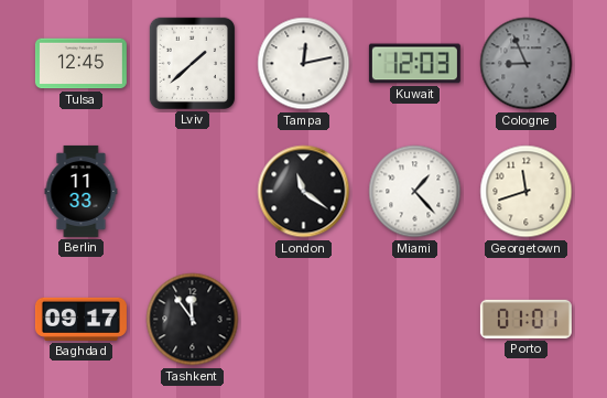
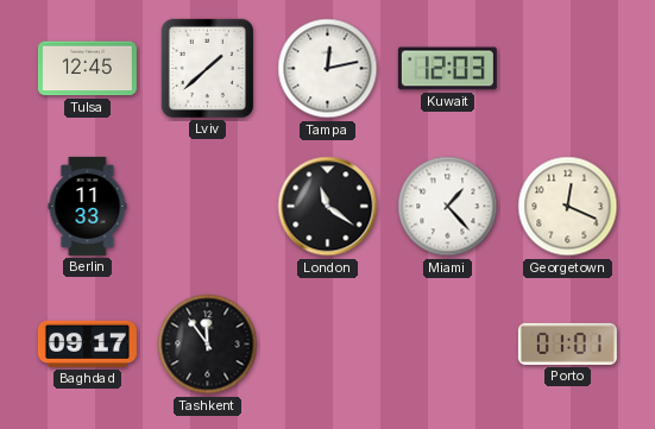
Cologne: 8:56 -> none (527, 64)
Georgetown: 11:42 -> 12:19 (568, 207)
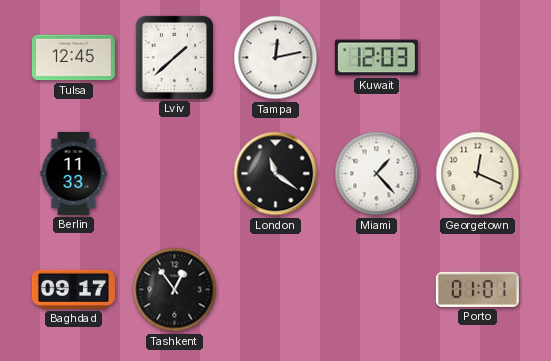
Tashkent: 11:54 -> 12:54 (175, 290)
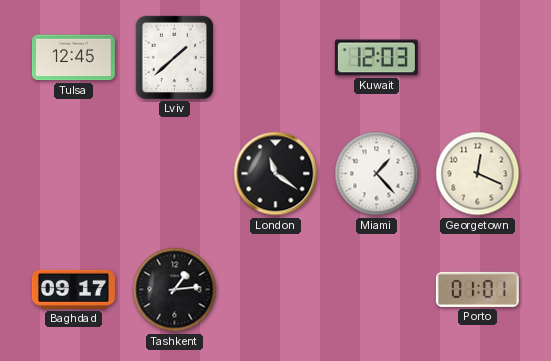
Tampa: 12:13 -> none (276, 58)
Berlin: 11:33 -> none (74, 173)
Tashkent: 12:54 -> 1:14 (175, 290)
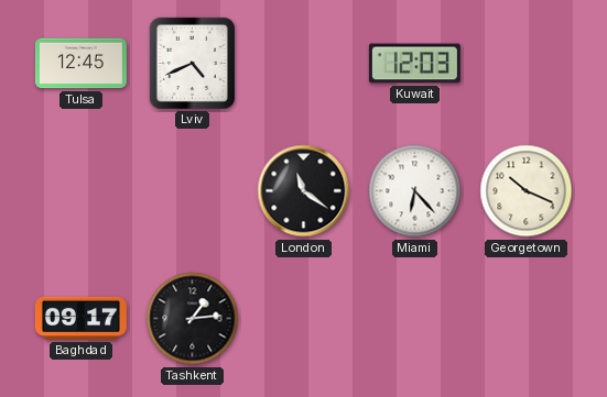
Lviv: 1:38 -> 4:41 (192, 63)
Miami: 1:23 -> 6:23 (415, 191)
Georgetown: 12:19 -> 10:19 (527, 191)
Porto: 01:01 -> none (477, 289)
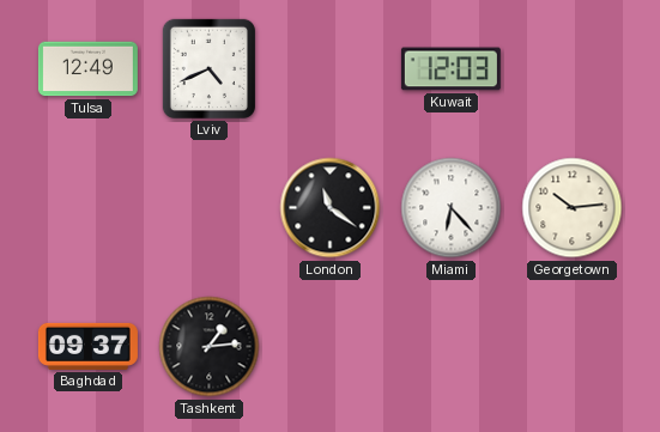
Tulsa: 12:45 -> 12:49 (87, 69)
Georgetown: 10:19 -> 10:14 (573, 208)
Baghdad: 09:17 -> 09:37 (87, 346)
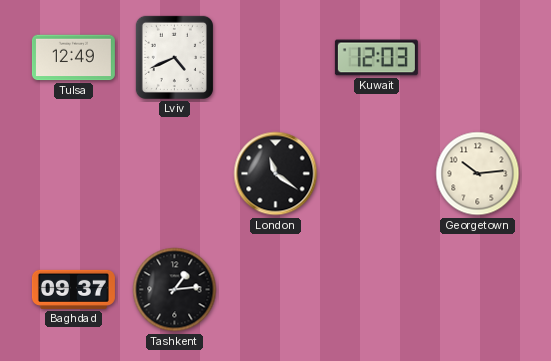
Miami: 6:23 -> none (452, 208)
